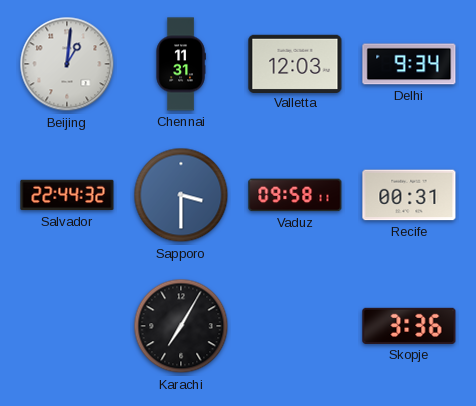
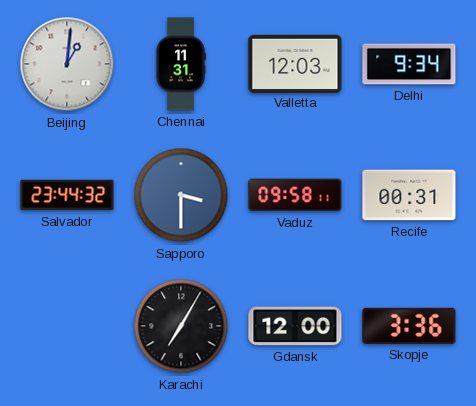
Salvador: 22:44 -> 23:44 (67, 195)
Gdansk: none -> 12:00 (295, 326)
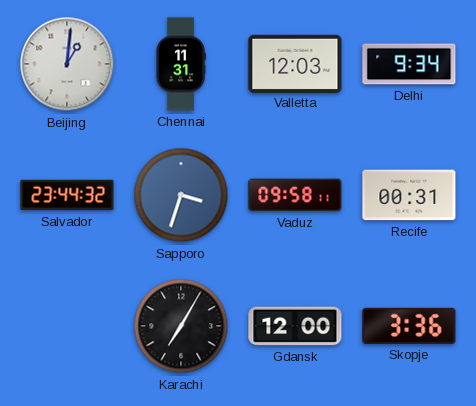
Sapporo: 3:30 -> 3:33 (181, 195)
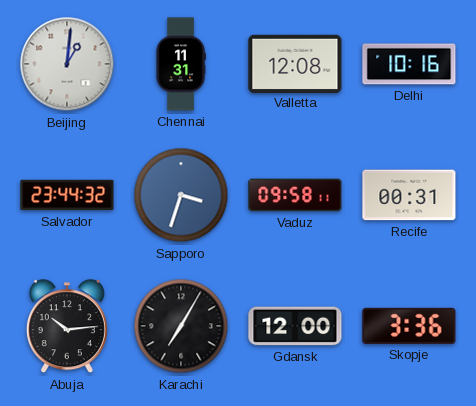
Valletta: 12:03 -> 12:08 (295, 63)
Delhi: 9:34 -> 10:16 (409, 64)
Abuja: none -> 10:14 (67, 327)
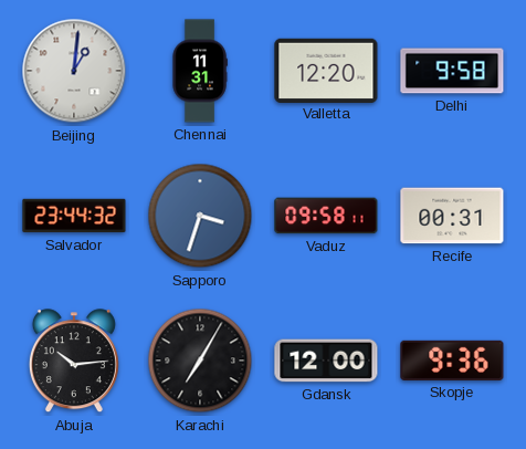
Valletta: 12:08 -> 12:20 (326, 70)
Delhi: 10:16 -> 9:58 (452, 71)
Skopje: 3:36 -> 9:36 (452, 361)
